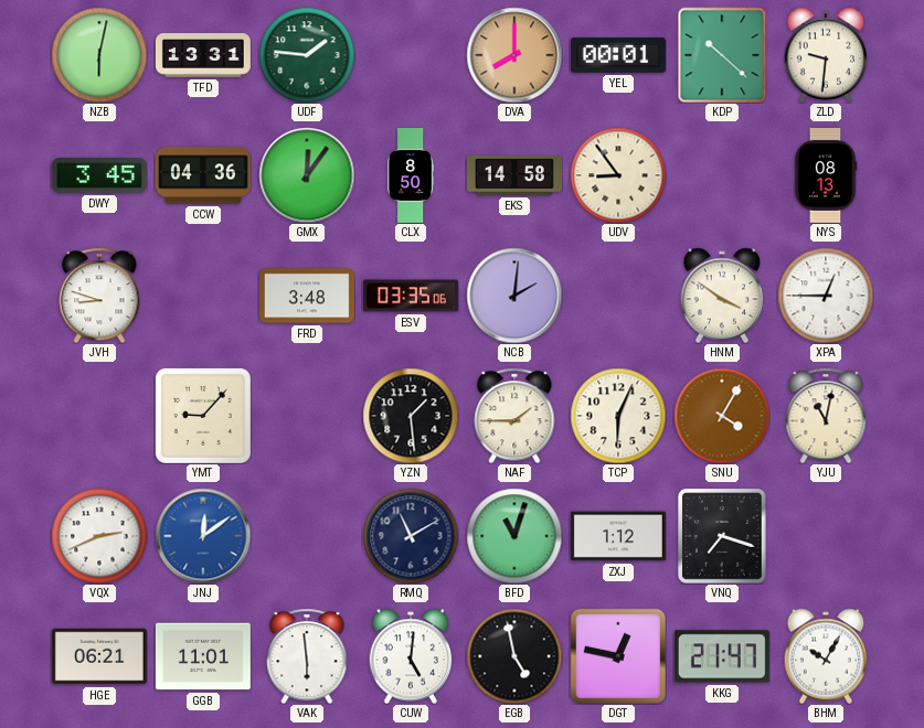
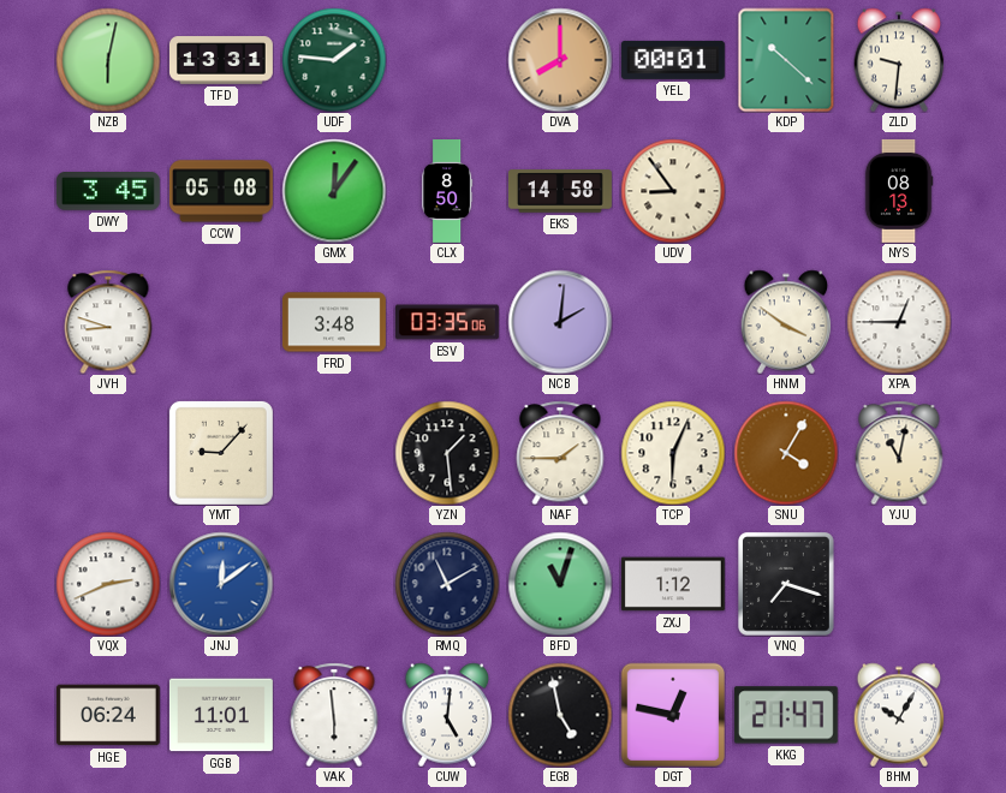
CCW: 04:36 -> 05:08 (221, 191)
HGE: 06:21 -> 06:24 (108, 715)
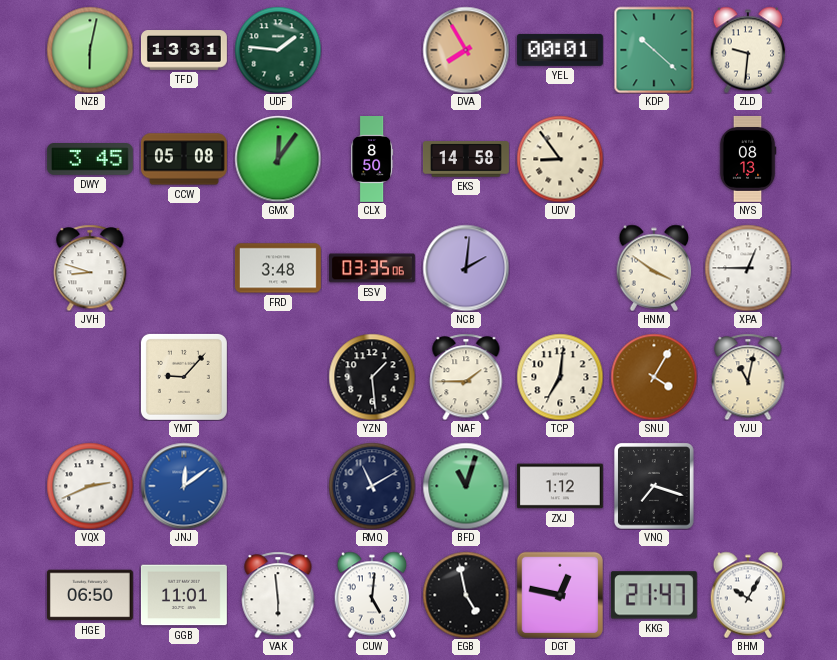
DVA: 8:00 -> 7:55 (466, 50)
TCP: 6:04 -> 7:01 (560, 377)
HGE: 06:24 -> 06:50 (90, 595)
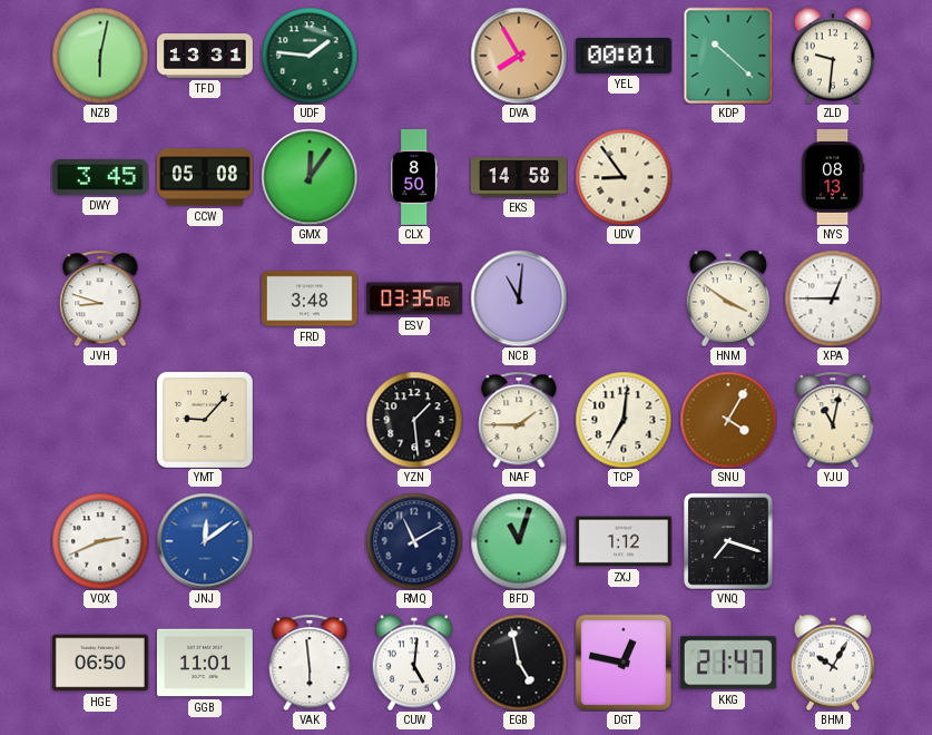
NCB: 2:01 -> 11:01 (519, 298)
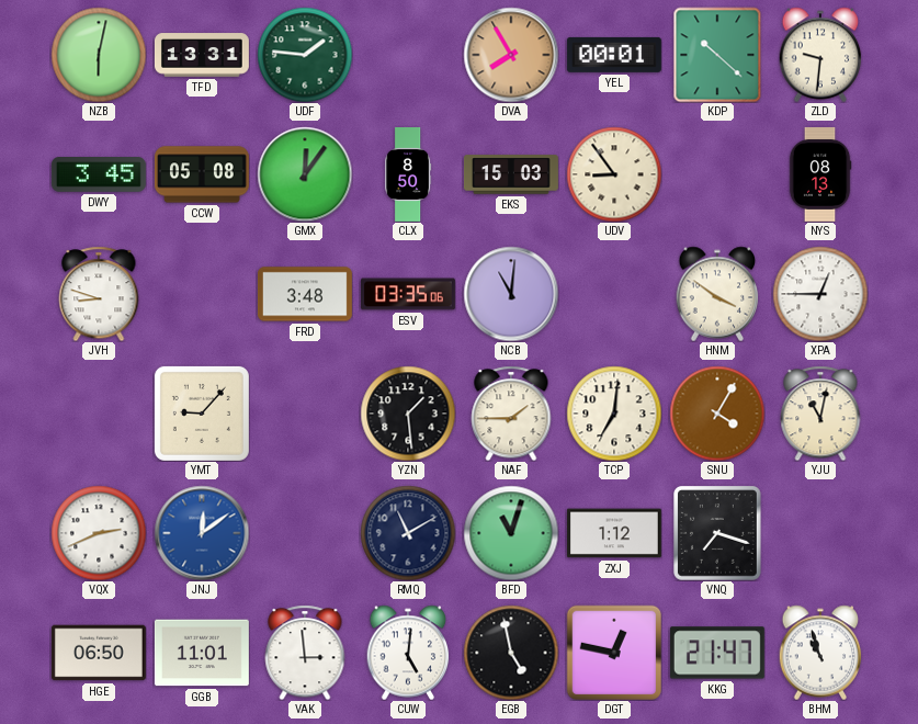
EKS: 14:58 -> 15:03 (511, 174)
VAK: 5:59 -> 2:59 (305, 653)
BHM: 10:05 -> 10:57 (820, 653)
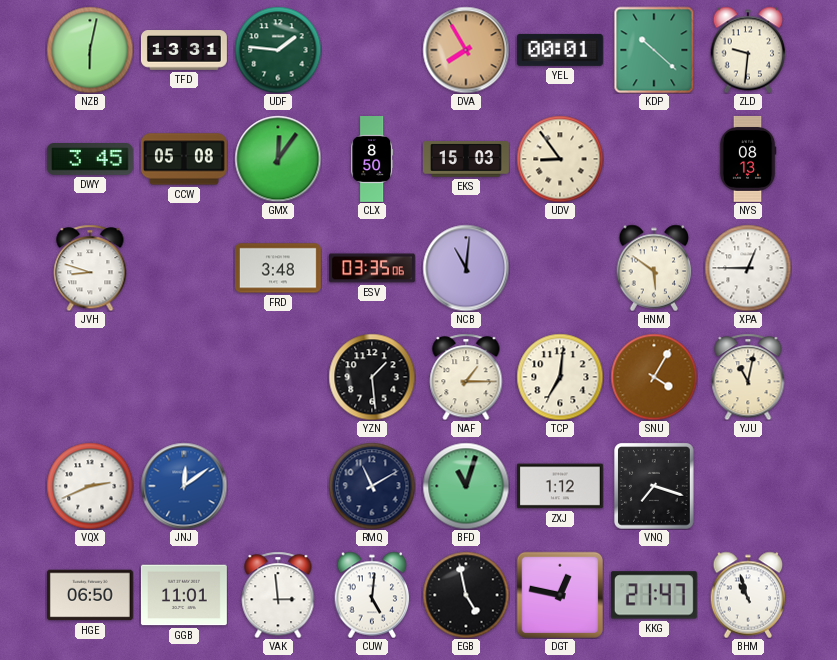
HNM: 3:51 -> 5:51 (654, 268)
YMT: 9:07 -> none (202, 414)
NAF: 1:45 -> 1:15 (466, 377)
